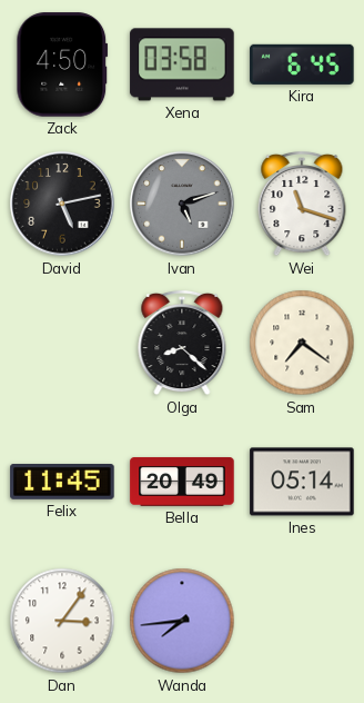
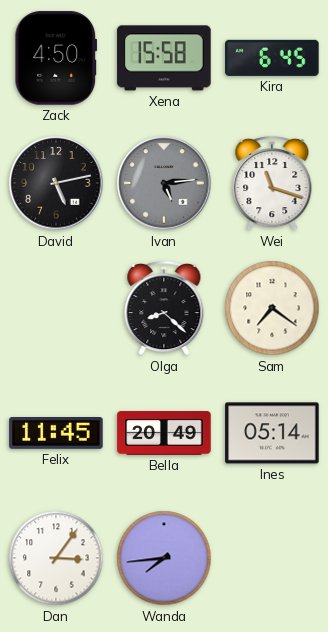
Xena: 03:58 -> 15:58 (164, 58)
Ivan: 5:12 -> 5:14 (164, 183)
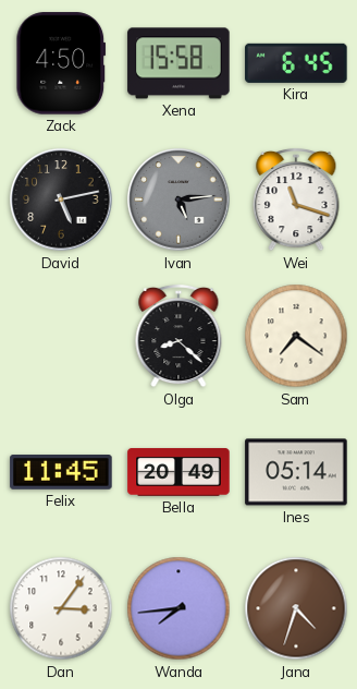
Jana: none -> 4:33 (296, 608)
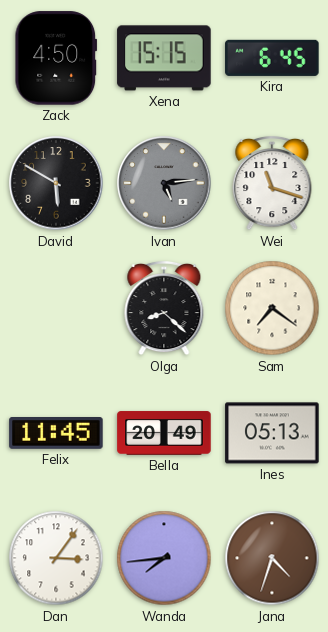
Xena: 15:58 -> 15:15 (164, 58)
David: 5:13 -> 5:50 (56, 183)
Ines: 05:14 -> 05:13 (272, 433)
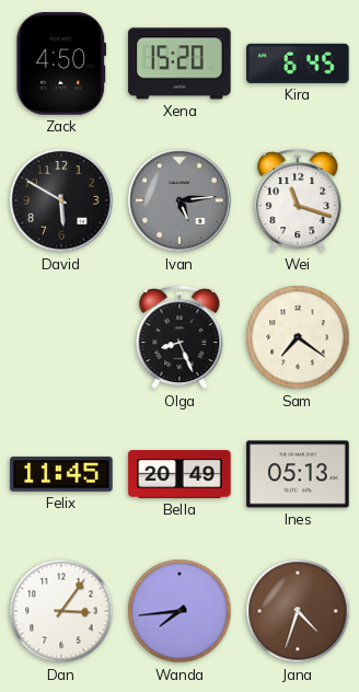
Xena: 15:15 -> 15:20 (179, 64)
Olga: 8:22 -> 8:26 (179, 337)
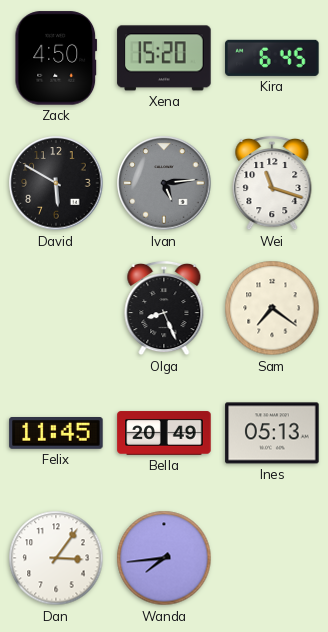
Jana: 4:33 -> none (298, 611)
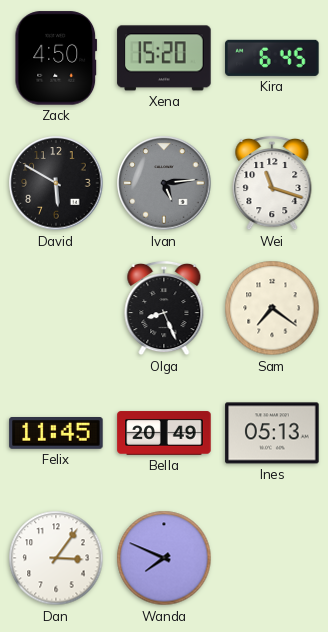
Wanda: 7:44 -> 7:49 (164, 558)
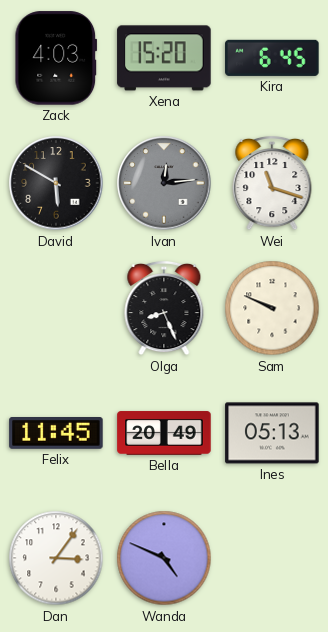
Zack: 4:50 -> 4:03 (56, 58)
Ivan: 5:14 -> 12:14 (164, 183)
Sam: 7:21 -> 9:49 (272, 308)
Wanda: 7:49 -> 4:49 (164, 558)
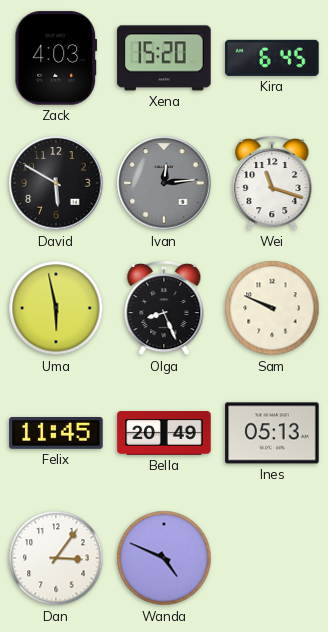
Uma: none -> 5:58 (56, 308)
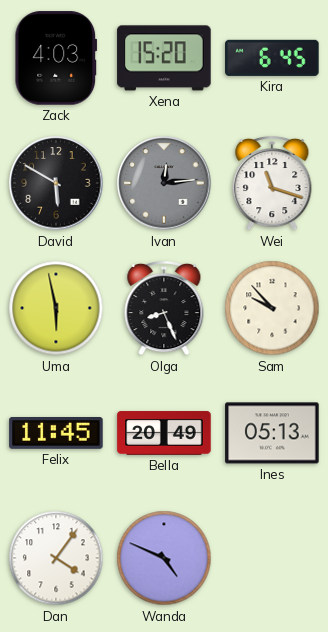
Sam: 9:49 -> 9:53 (272, 308)
Dan: 3:06 -> 4:06 (56, 558)
